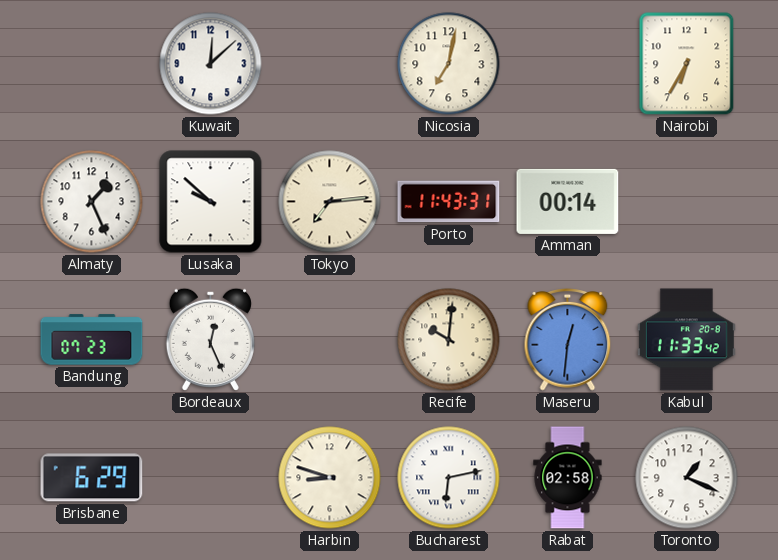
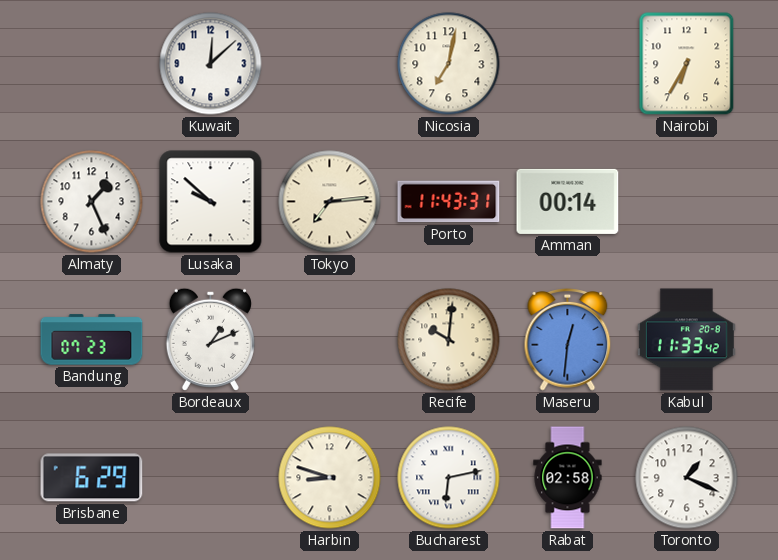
Bordeaux: 12:26 -> 1:11 (210, 339)
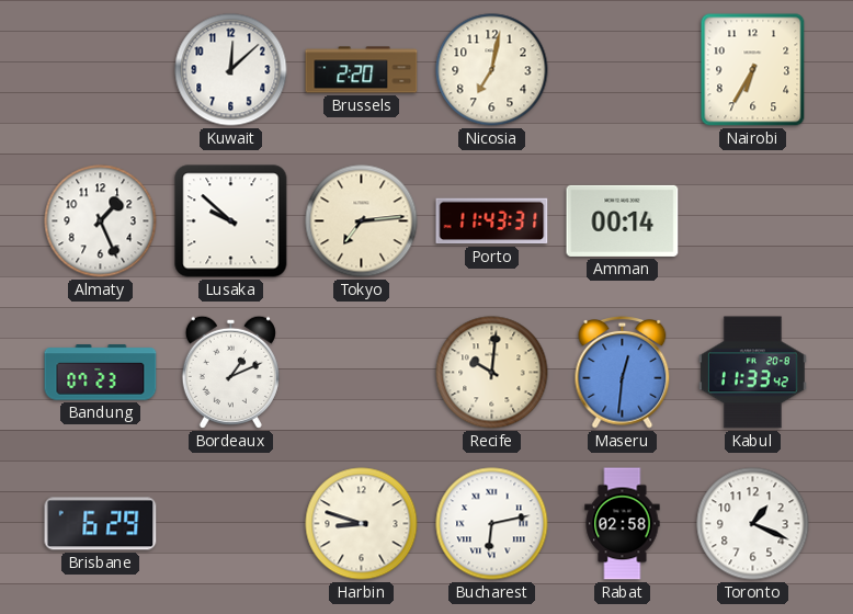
Brussels: none -> 2:20 (362, 70)
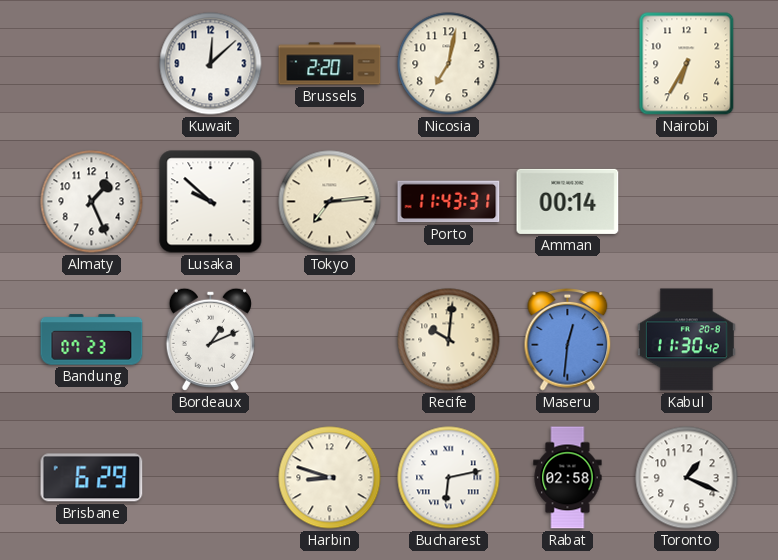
Kabul: 11:33 -> 11:30 (686, 340)
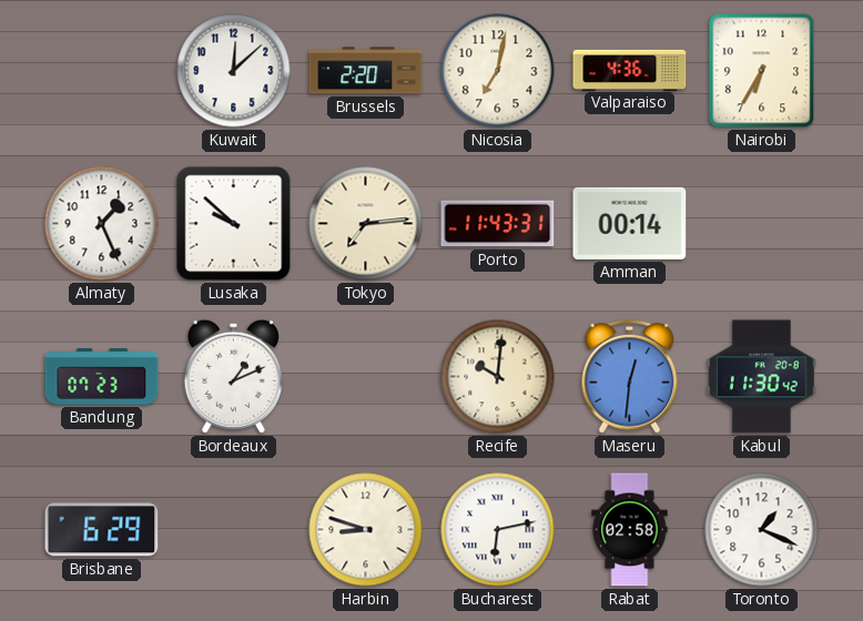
Valparaiso: none -> 4:36 (630, 70)
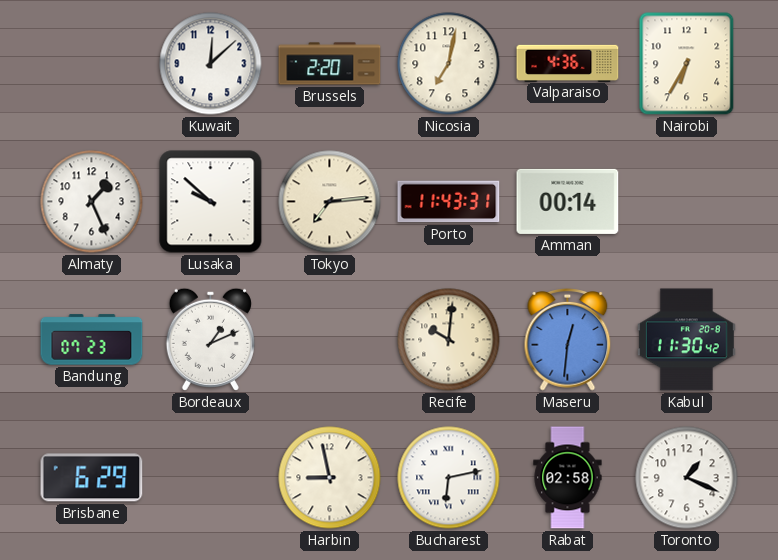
Harbin: 8:48 -> 8:58 (330, 478)
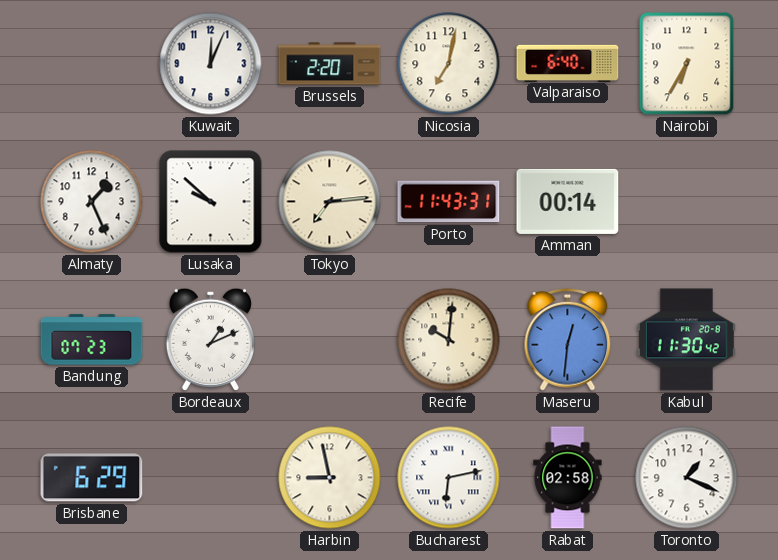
Kuwait: 12:08 -> 12:04 (211, 64)
Valparaiso: 4:36 -> 6:40 (568, 63)
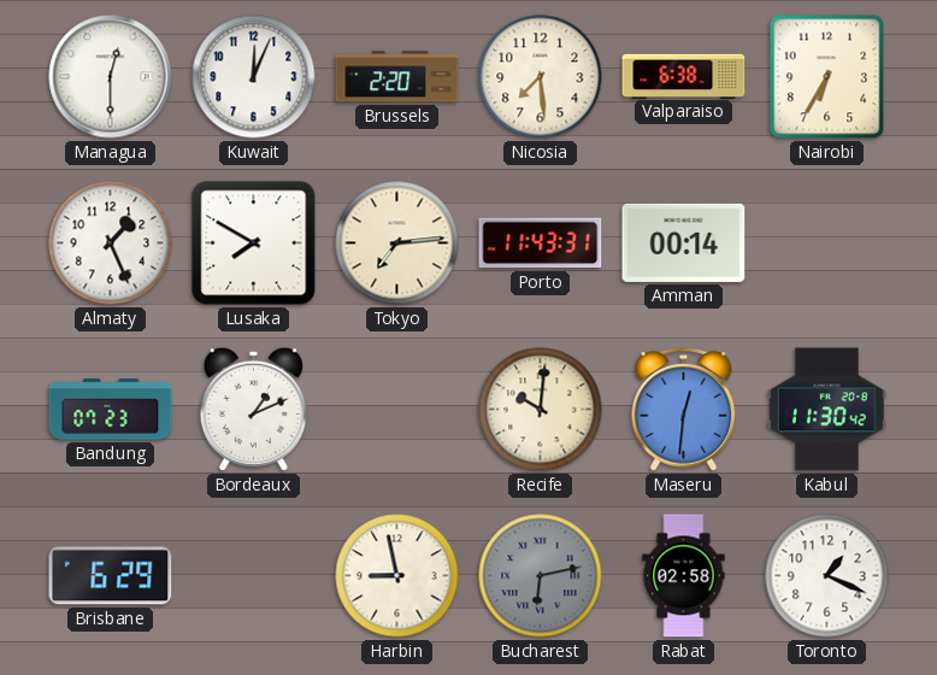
Managua: none -> 12:30 (111, 77)
Nicosia: 7:02 -> 7:29 (541, 77)
Valparaiso: 6:40 -> 6:38 (684, 76)
Lusaka: 9:52 -> 7:50 (254, 243)
Bucharest dial: white -> grey (541, 576)
